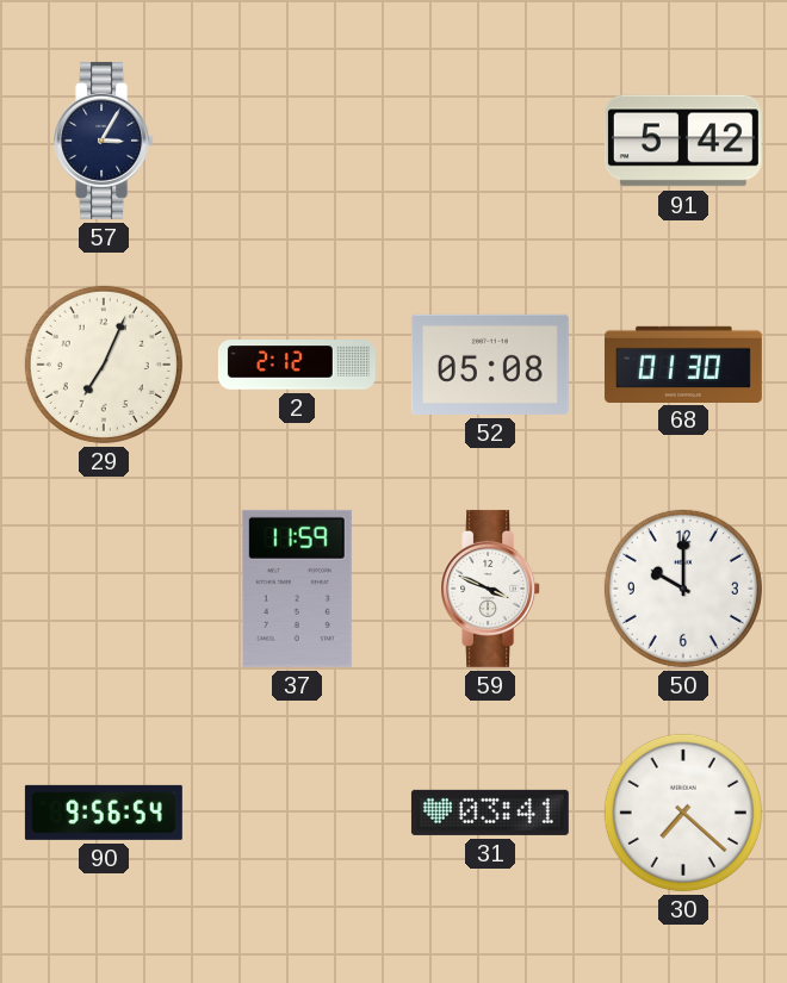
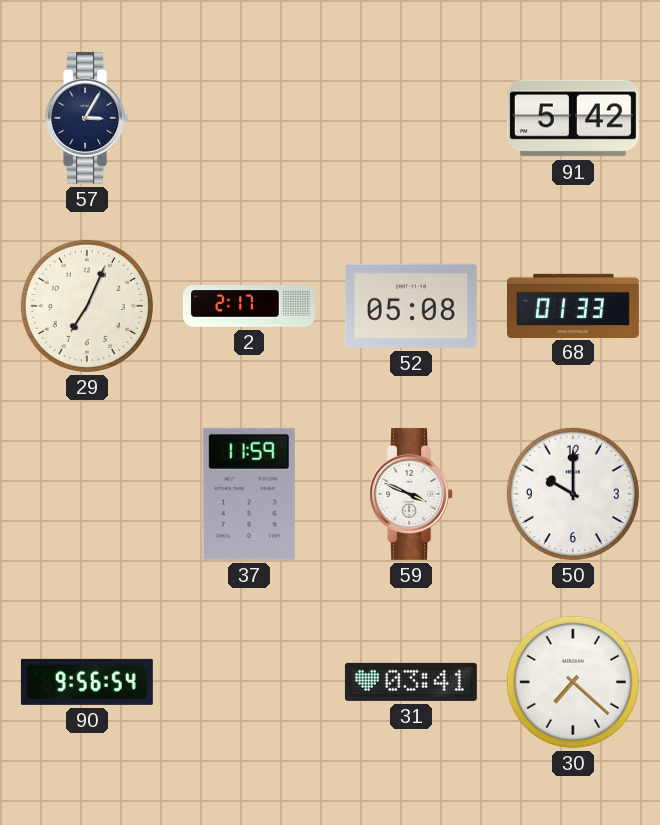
2: 2:12 -> 2:17 (249, 306)
68: 01:30 -> 01:33 (573, 305)
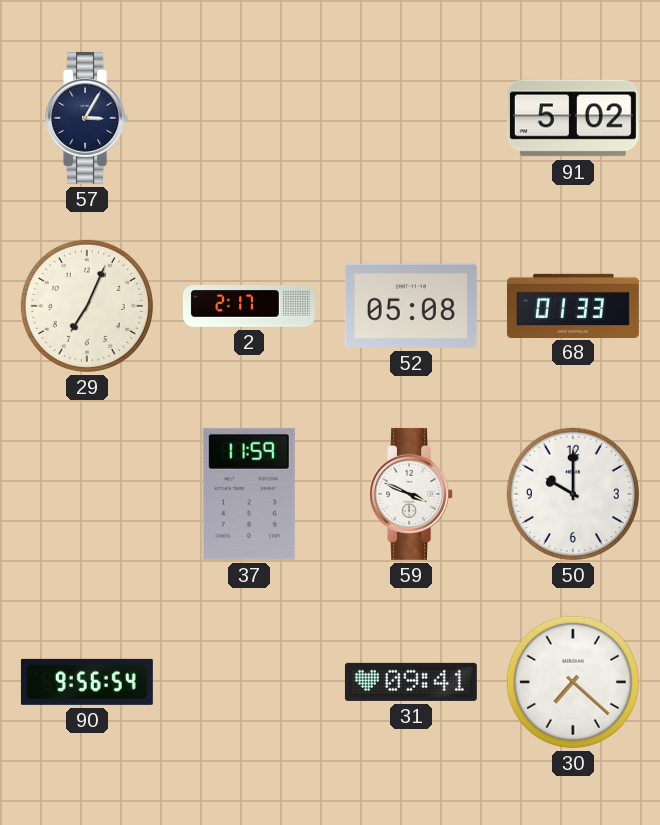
91: 5:42 -> 5:02 (573, 118)
31: 03:41 -> 09:41 (411, 682)
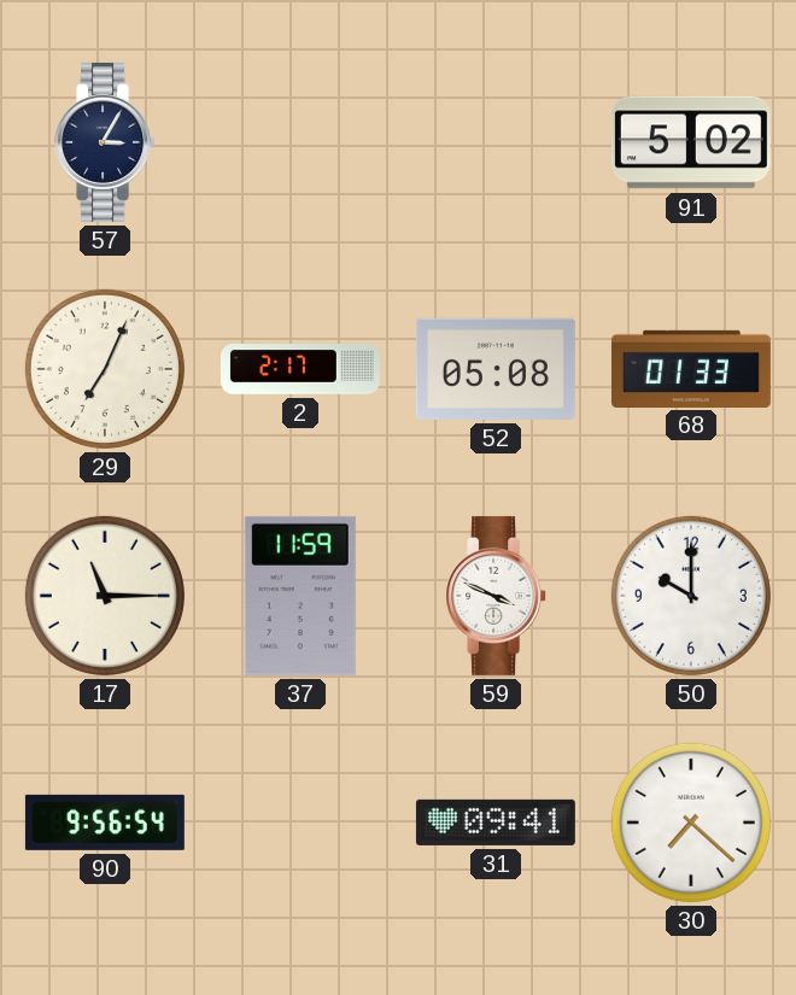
17: none -> 11:15 (105, 596)
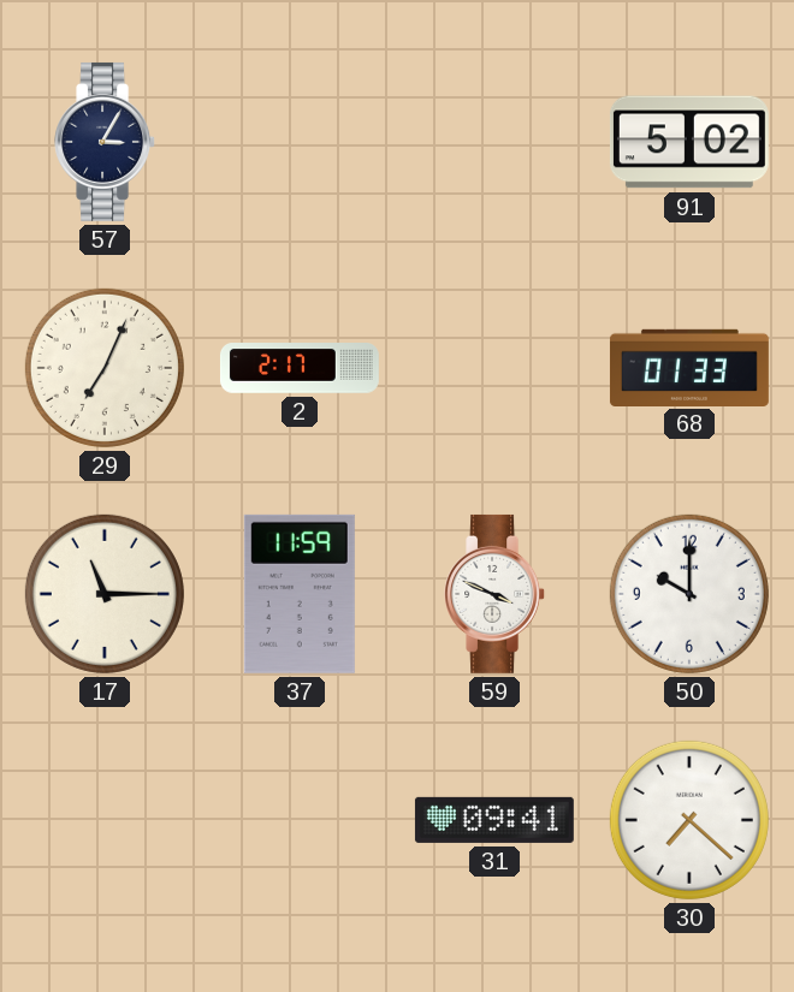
52: 05:08 -> none (496, 369)
90: 9:56 -> none (105, 823)
